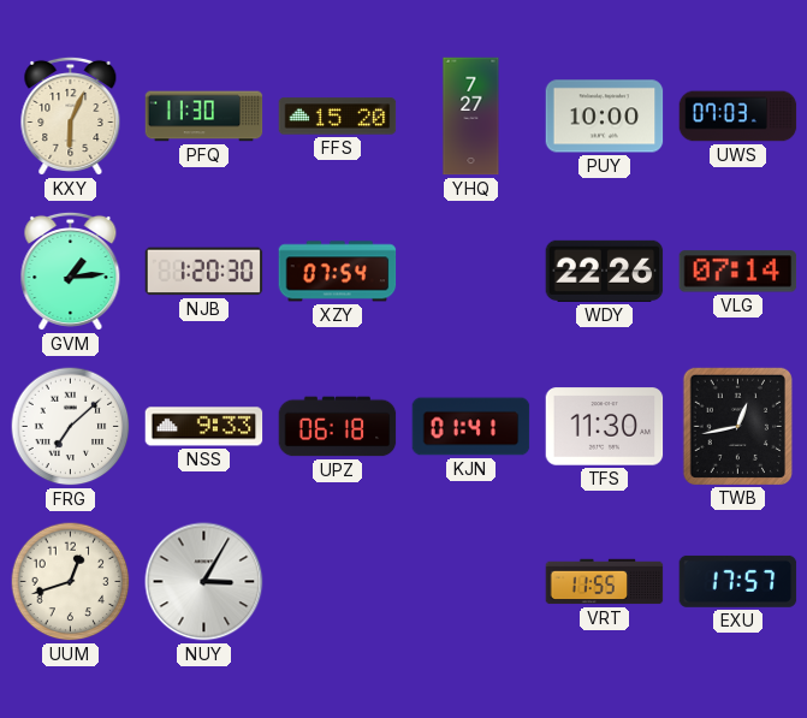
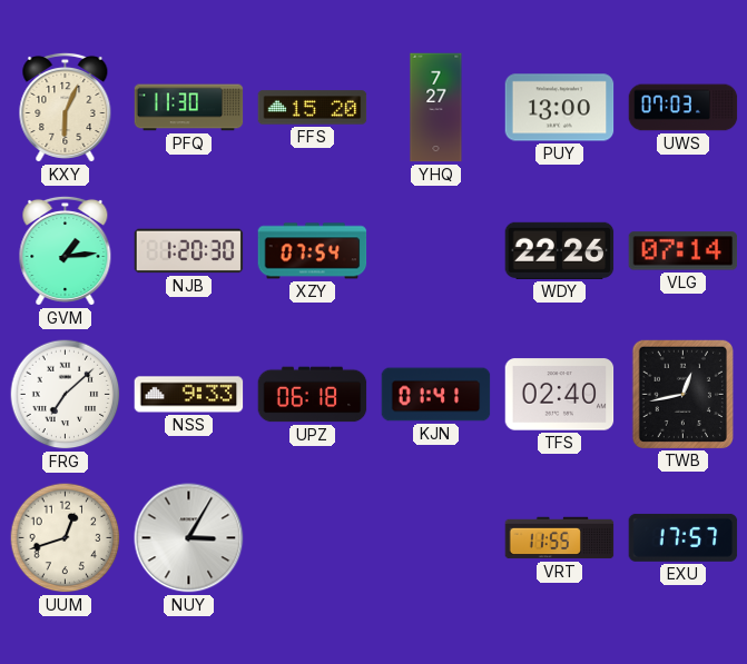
PUY: 10:00 -> 13:00 (560, 108)
TFS: 11:30 -> 02:40 (560, 395)
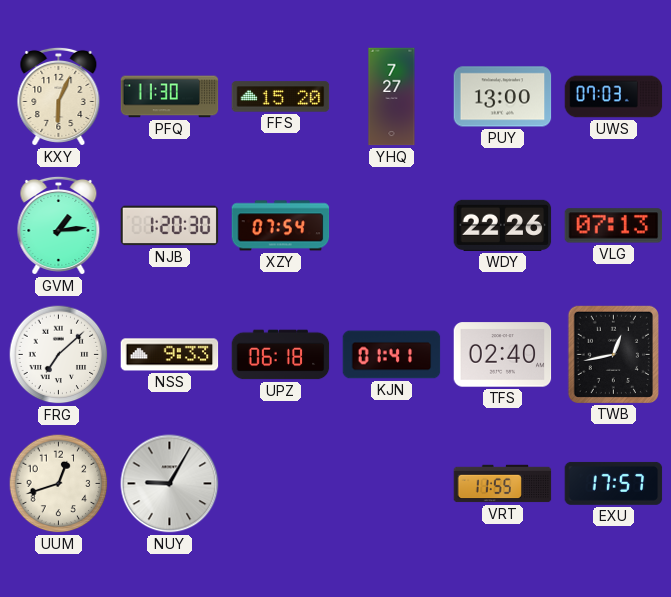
VLG: 07:14 -> 07:13 (614, 226)
NUY: 3:05 -> 9:05 (170, 484)
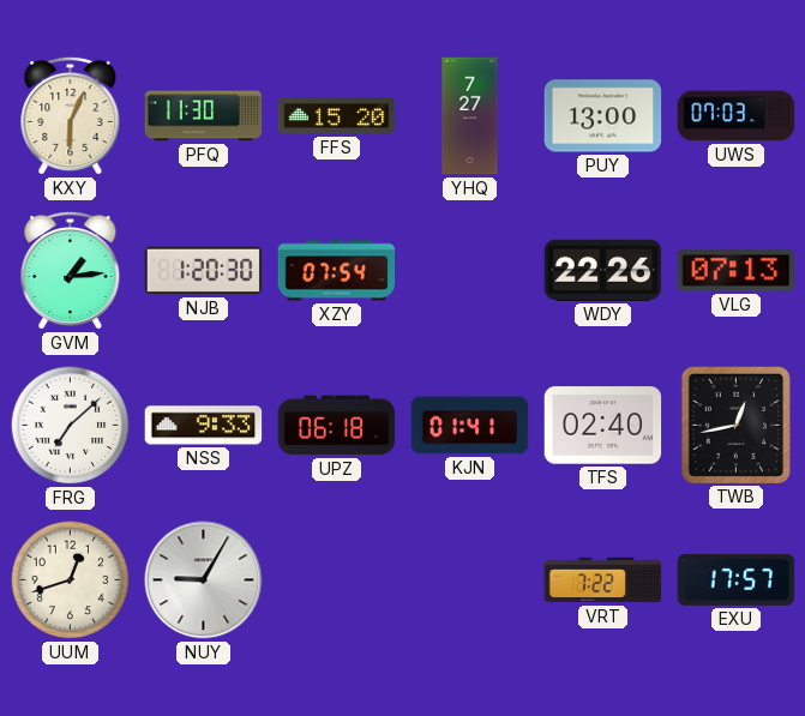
VRT: 11:55 -> 7:22 (603, 580)
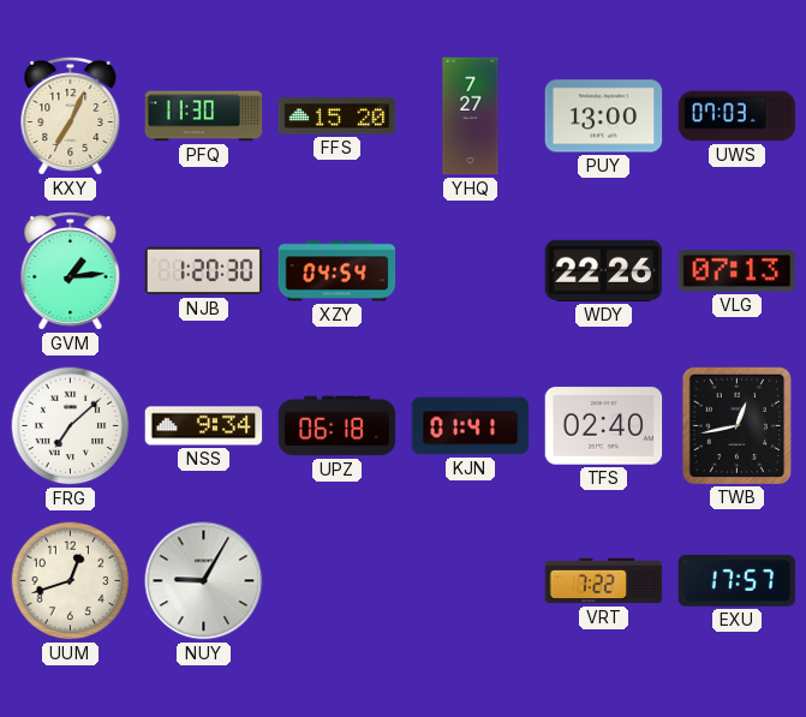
KXY: 6:04 -> 7:04 (71, 115)
XZY: 07:54 -> 04:54 (338, 271)
NSS: 9:33 -> 9:34 (204, 426)
